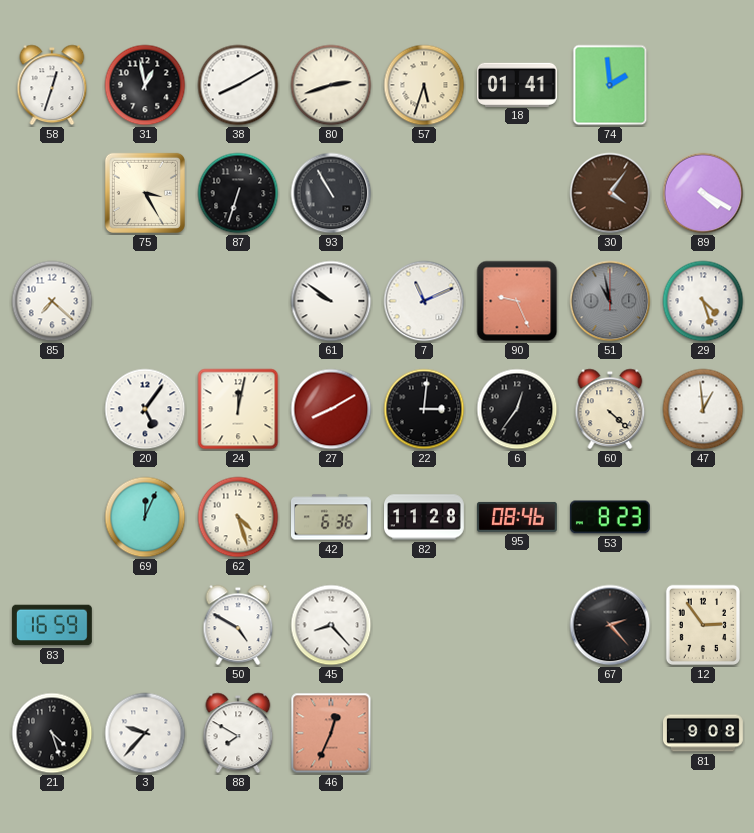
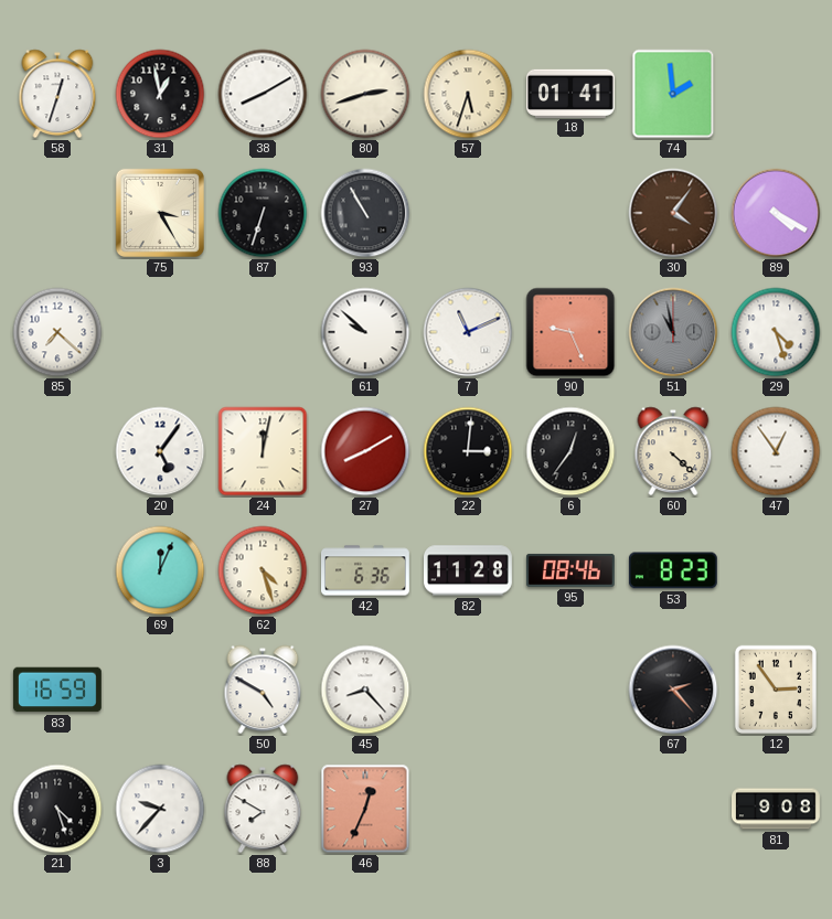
61: 9:51 -> 9:52 (365, 332)
47: 12:59 -> 12:54 (776, 451)
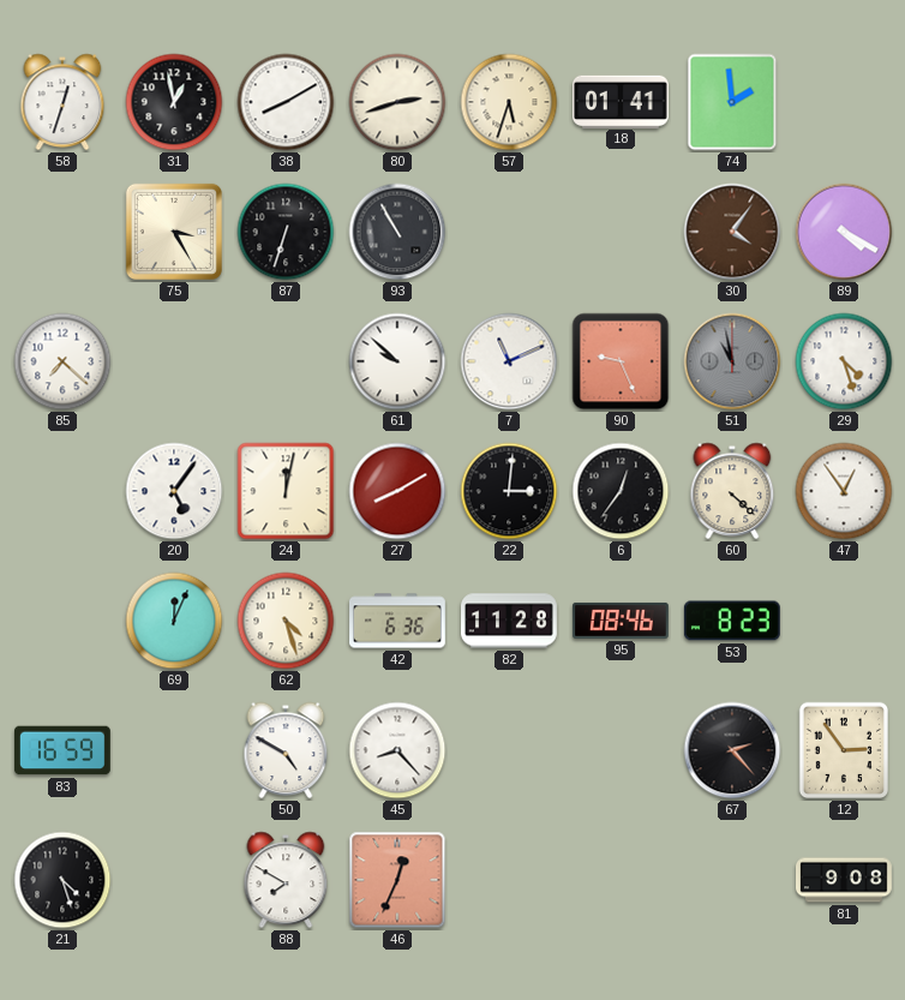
3: 9:37 -> none (160, 809)
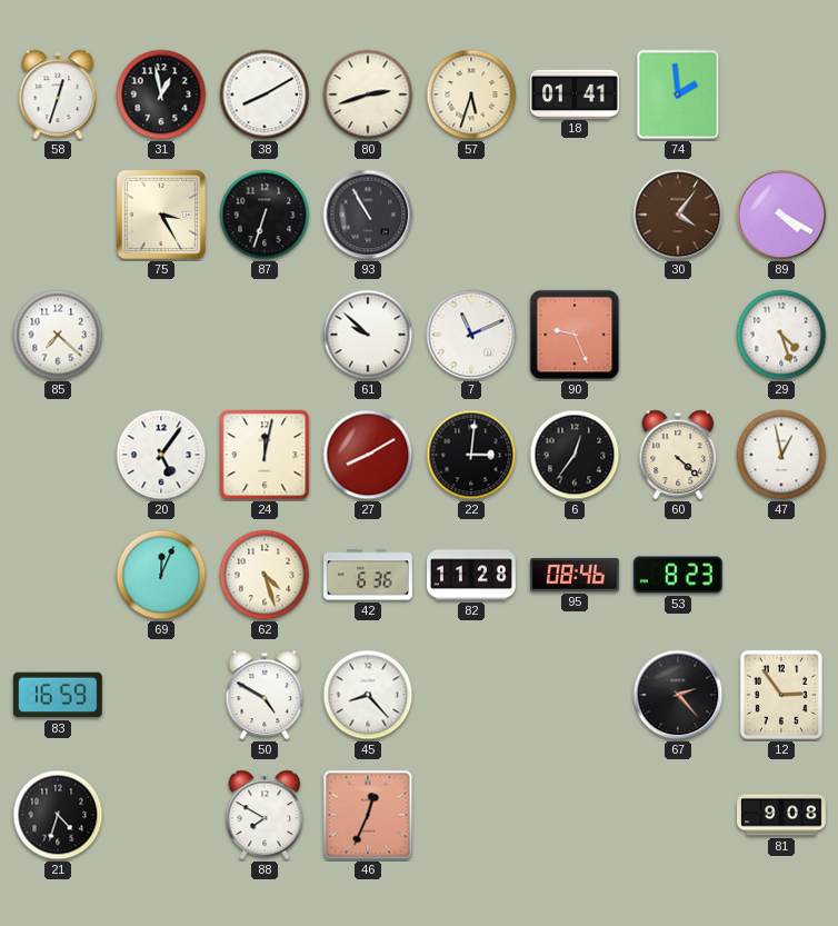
51: 10:58 -> none (732, 361)
47: 12:54 -> 12:58 (781, 455)
21: 4:27 -> 4:33 (58, 815)
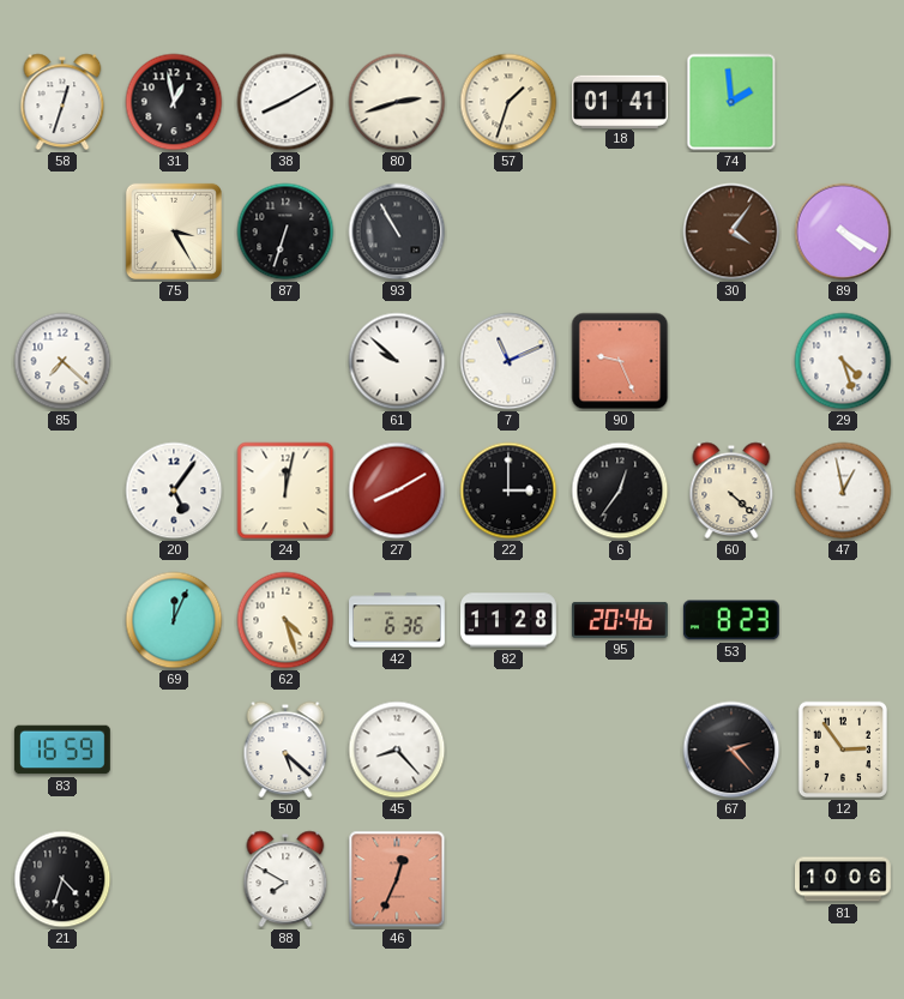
57: 5:33 -> 1:33 (508, 102)
22: 3:01 -> 3:00 (508, 491)
95: 08:46 -> 20:46 (620, 620)
50: 4:50 -> 5:22 (285, 750)
81: 9:08 -> 10:06 (844, 879)
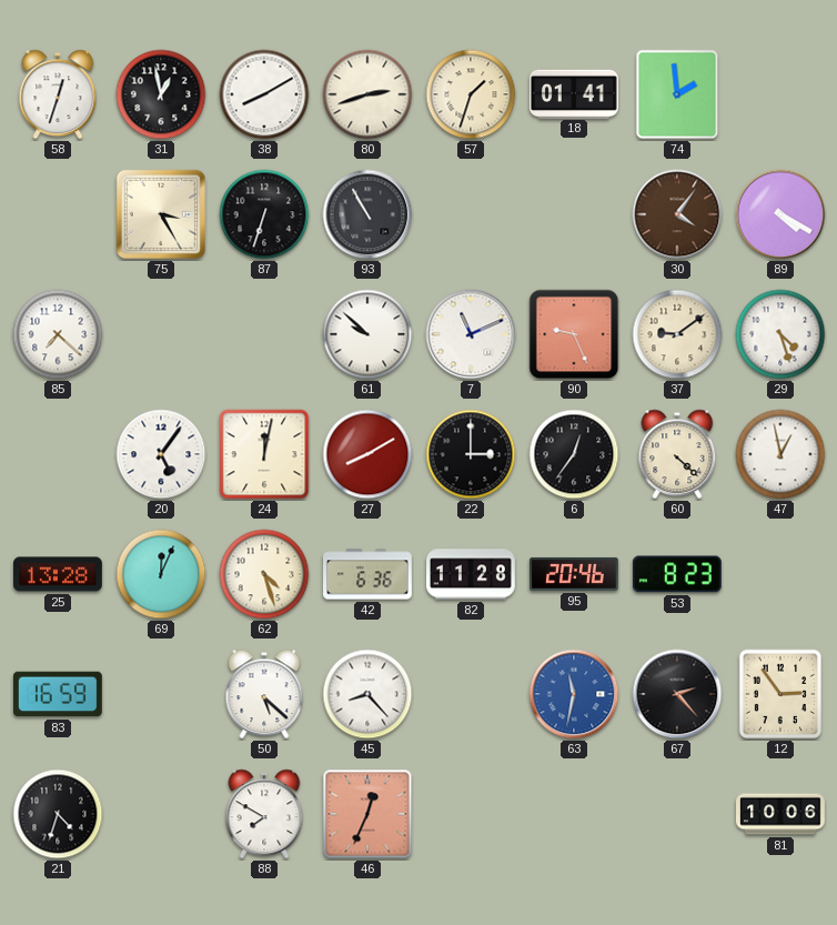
37: none -> 9:09 (677, 334)
25: none -> 13:28 (59, 574)
63: none -> 11:32 (574, 694)
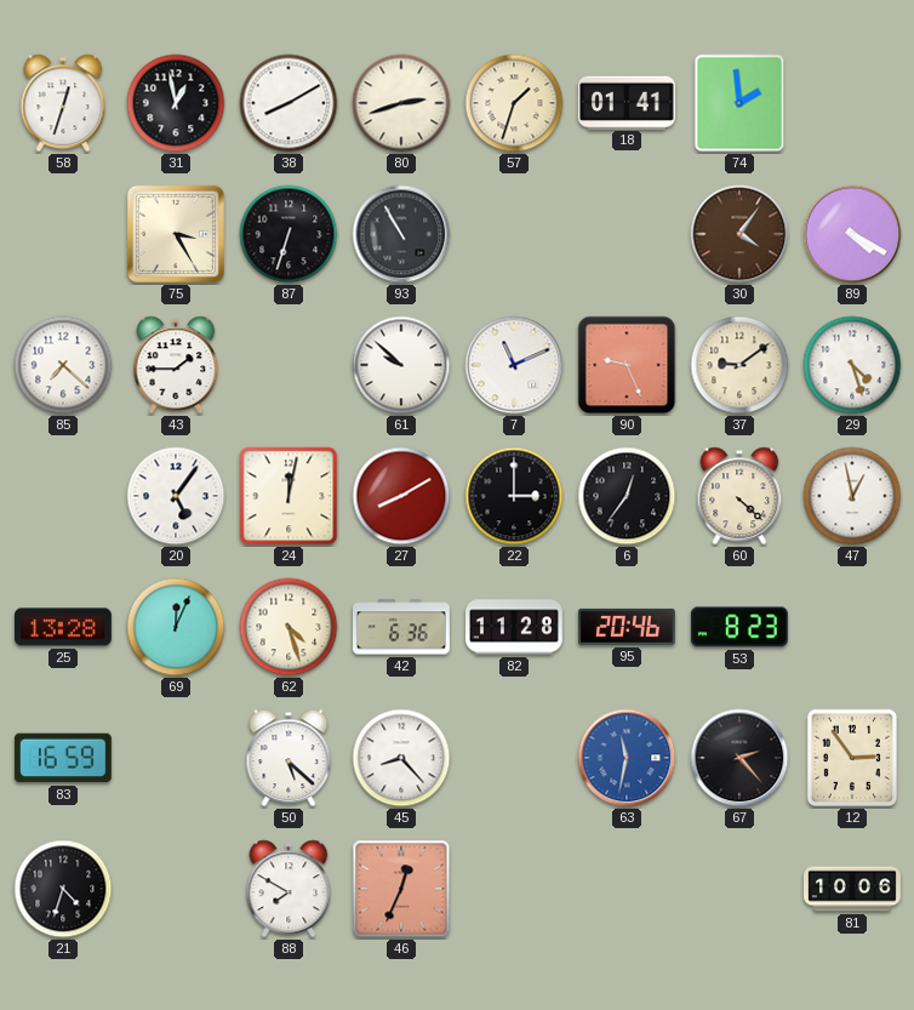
43: none -> 1:45 (176, 365)
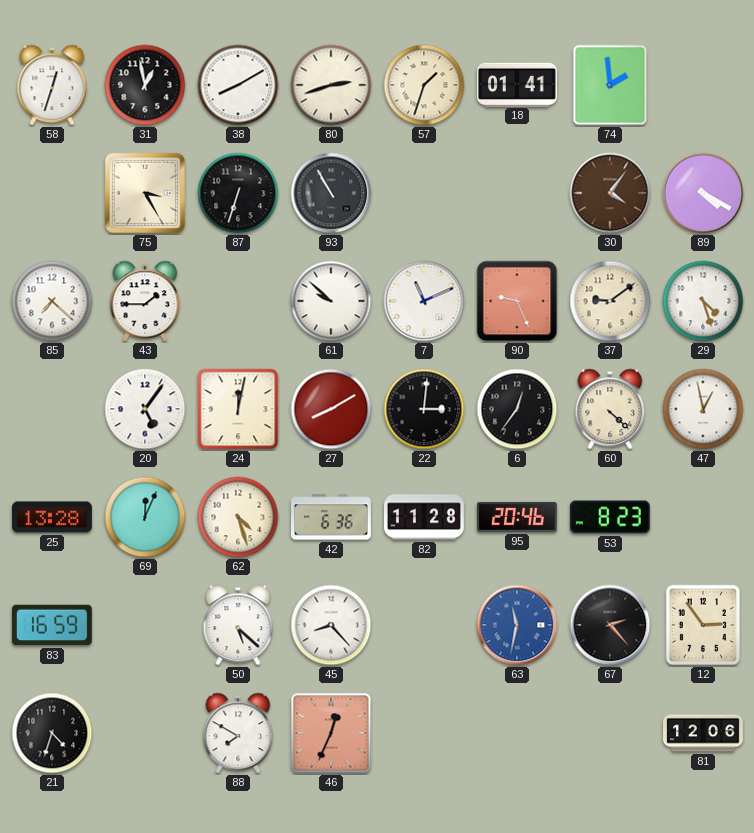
22: 3:00 -> 3:01 (424, 409)
81: 10:06 -> 12:06 (704, 733)
